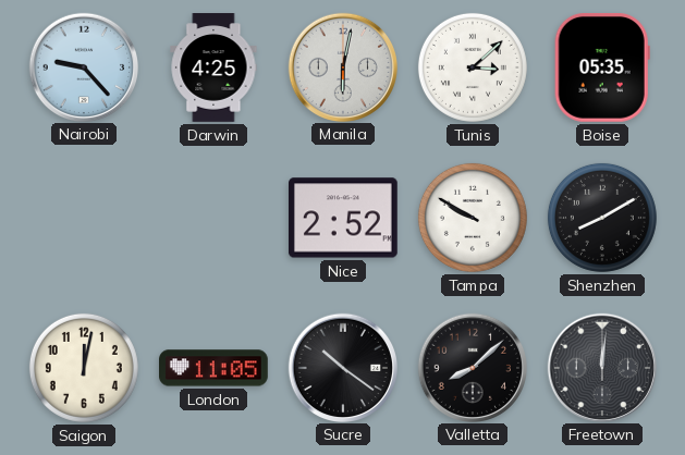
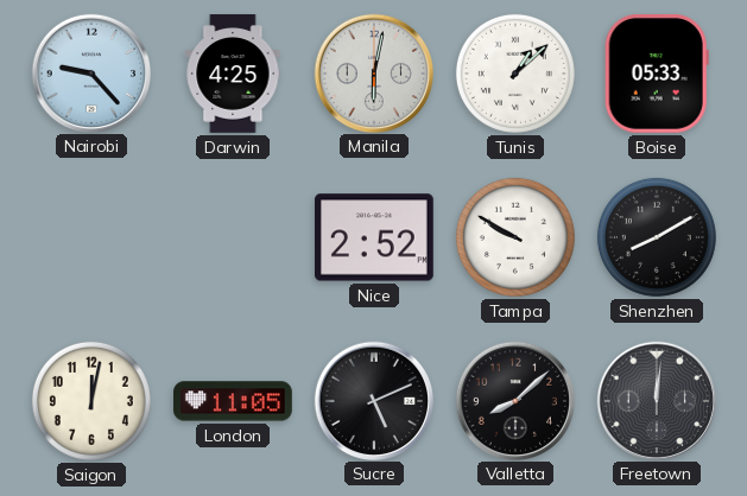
Tunis: 3:08 -> 1:08 (515, 74)
Boise: 05:35 -> 05:33 (657, 75)
Sucre: 10:21 -> 5:11 (373, 400)
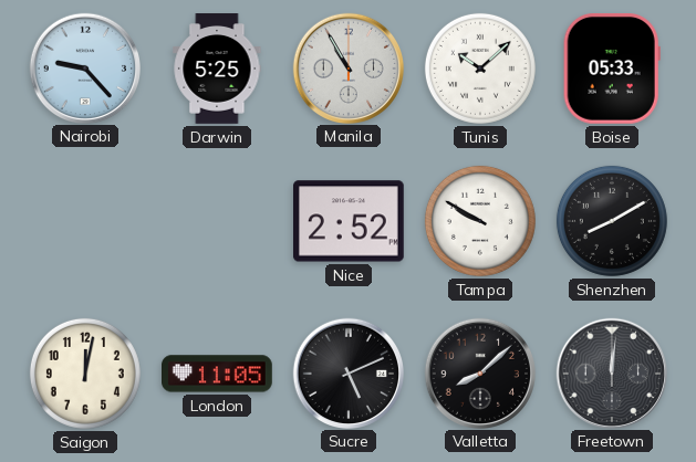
Darwin: 4:25 -> 5:25 (217, 69)
Manila: 6:02 -> 10:55 (347, 67)
Tunis: 1:08 -> 10:08 (480, 69)
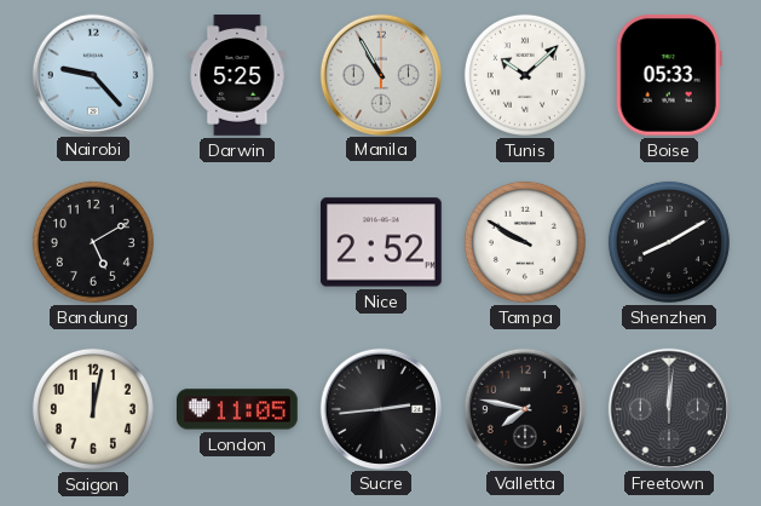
Bandung: none -> 5:10 (93, 242)
Sucre: 5:11 -> 2:44 (380, 408)
Valletta: 8:08 -> 7:47 (524, 408)
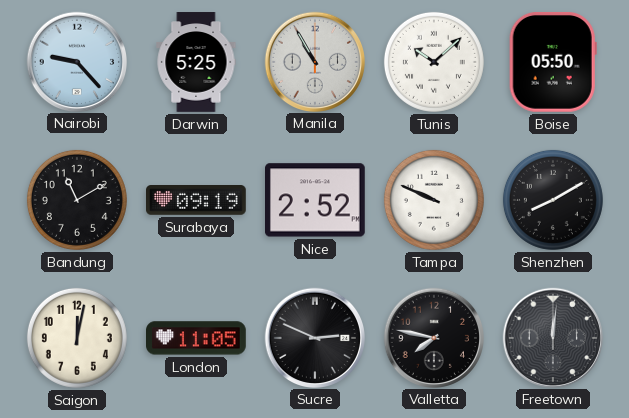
Boise: 05:33 -> 05:50 (553, 63)
Bandung: 5:10 -> 11:10 (77, 200)
Surabaya: none -> 09:19 (197, 201)
Tampa: 9:50 -> 9:49 (434, 200)
Sucre: 2:44 -> 2:49 (314, 337)
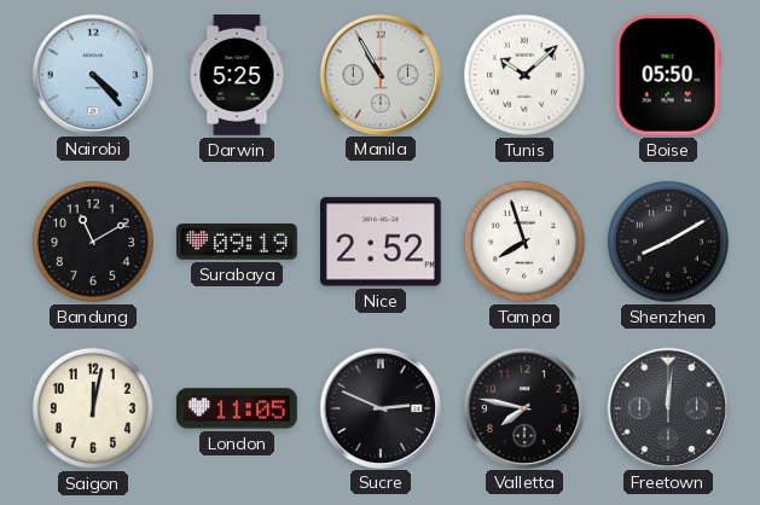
Nairobi: 9:23 -> 4:23 (92, 74)
Tampa: 9:49 -> 7:57 (524, 242)
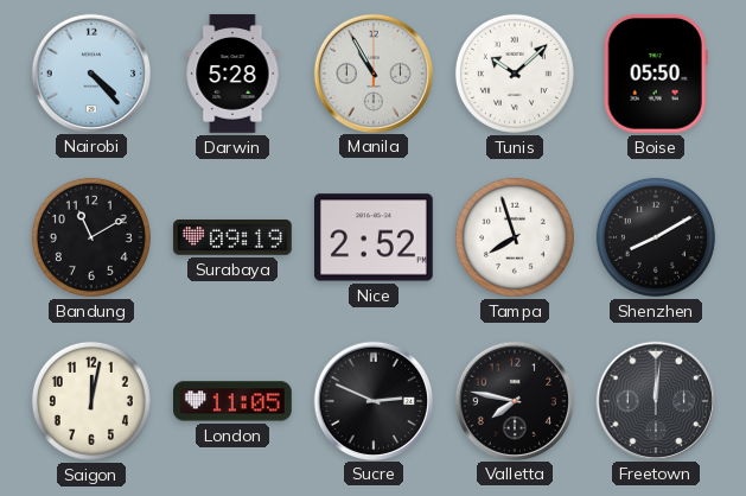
Darwin: 5:25 -> 5:28 (232, 74)
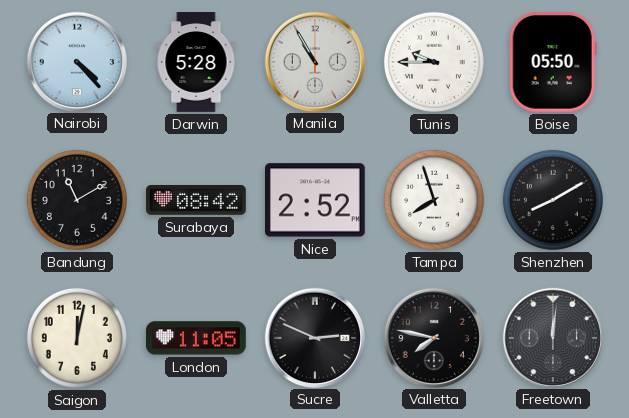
Tunis: 10:08 -> 9:45 (434, 62)
Surabaya: 09:19 -> 08:42 (197, 201)
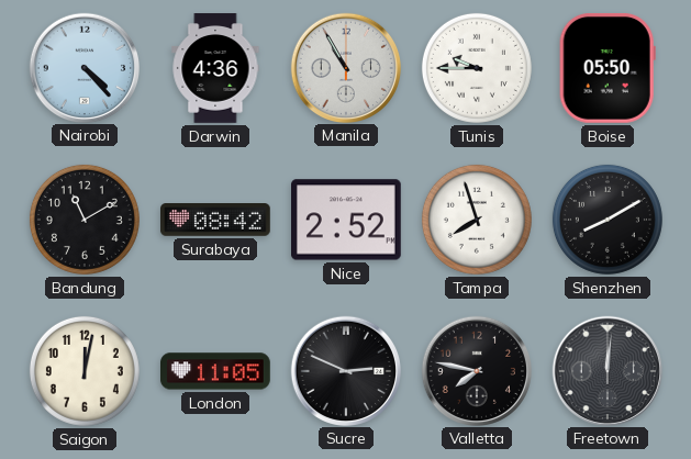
Darwin: 5:28 -> 4:36 (215, 68)
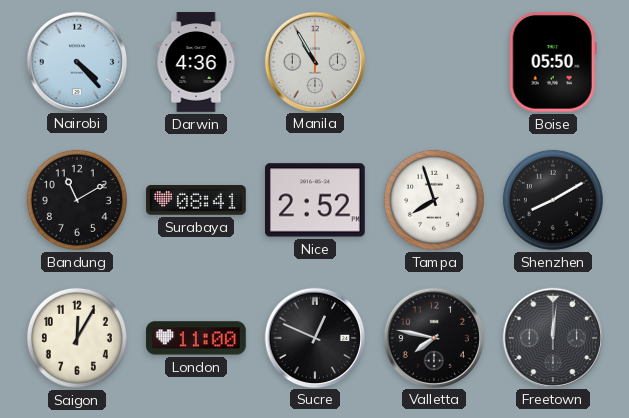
Tunis: 9:45 -> none (477, 68)
Surabaya: 08:42 -> 08:41 (197, 201)
Saigon: 12:02 -> 12:05 (77, 338)
London: 11:05 -> 11:00 (197, 338)
Sucre: 2:49 -> 12:49 (314, 337)
